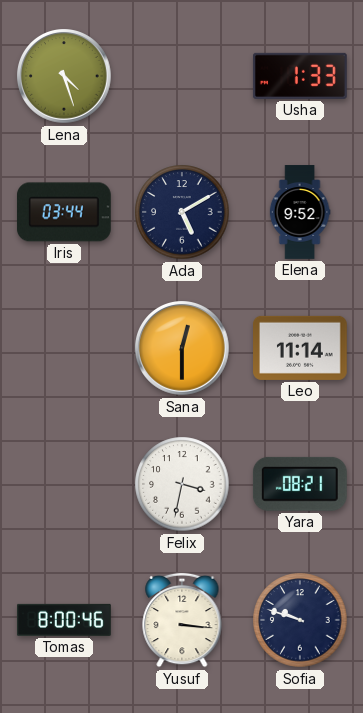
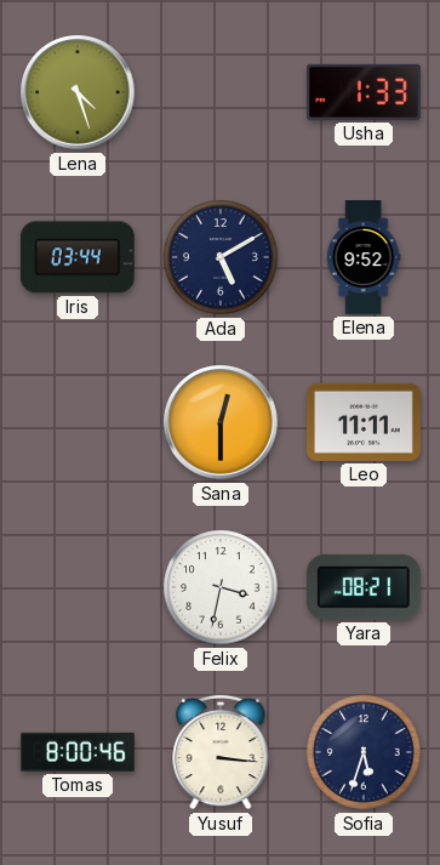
Leo: 11:14 -> 11:11 (365, 422)
Sofia: 9:48 -> 5:33 (364, 752)
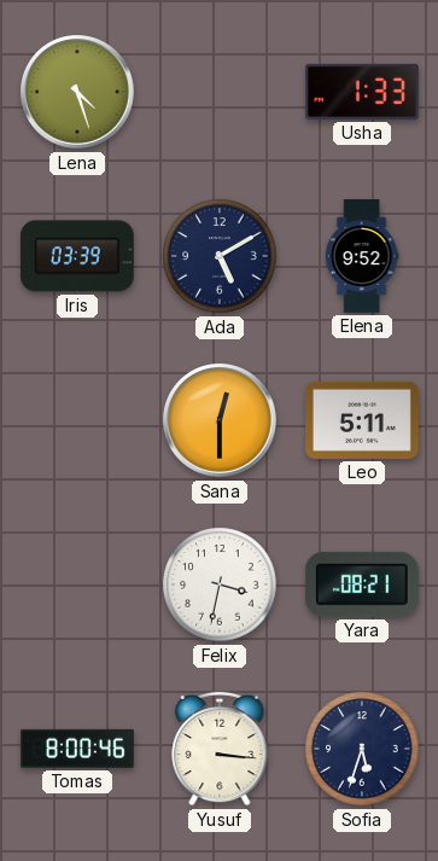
Iris: 03:44 -> 03:39 (77, 256)
Leo: 11:11 -> 5:11 (363, 420)
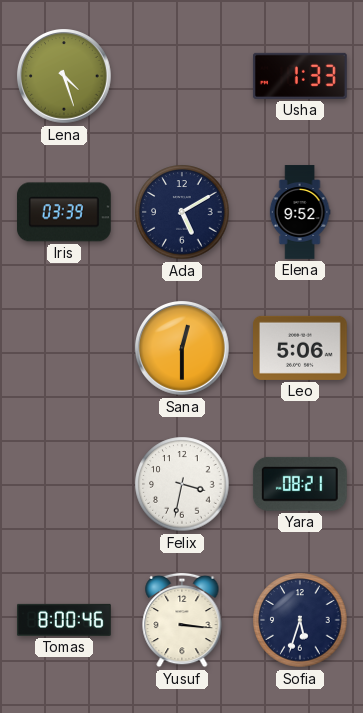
Leo: 5:11 -> 5:06 (301, 348)
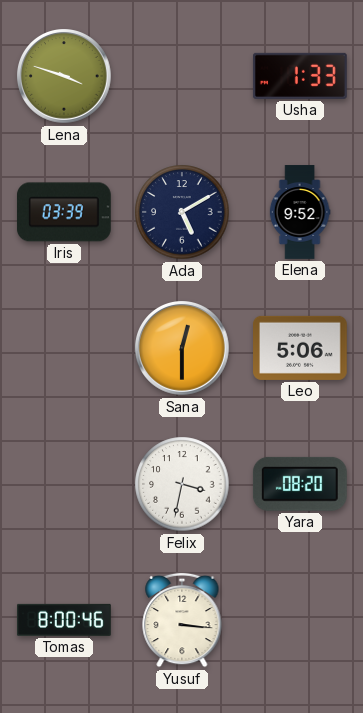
Lena: 4:27 -> 3:48 (64, 76)
Yara: 08:21 -> 08:20 (300, 484)
Sofia: 5:33 -> none (300, 620)
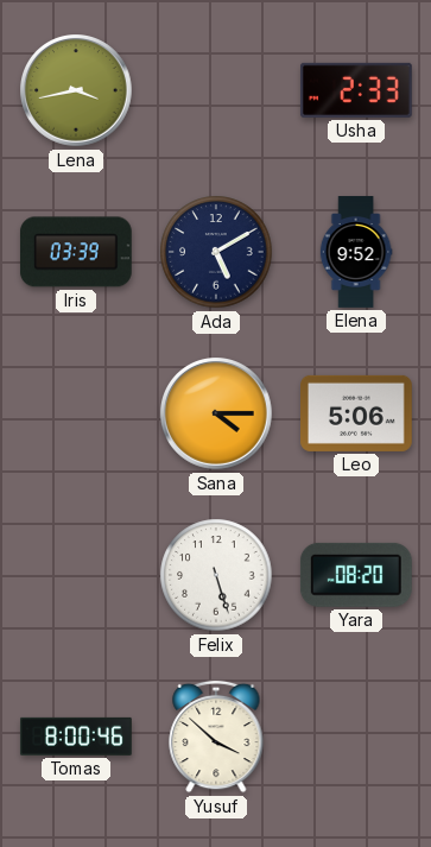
Lena: 3:48 -> 3:43 (76, 90)
Usha: 1:33 -> 2:33 (356, 90)
Sana: 12:30 -> 4:15 (216, 413)
Felix: 3:32 -> 5:27 (216, 575)
Yusuf: 3:16 -> 3:52 (216, 737)
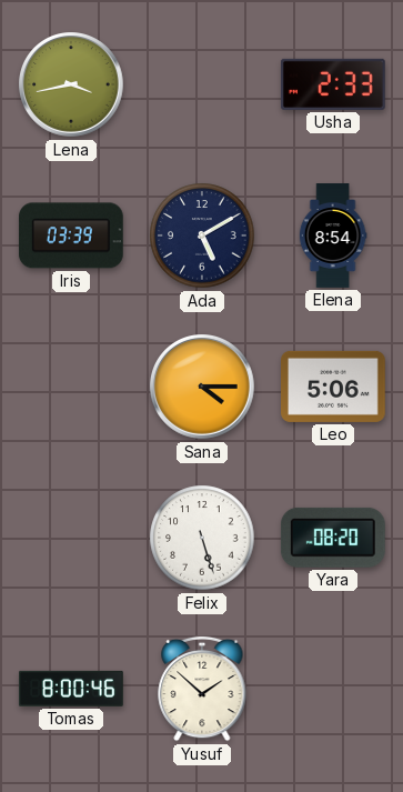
Elena: 9:52 -> 8:54 (333, 235)
Yusuf: 3:52 -> 1:52 (202, 689)
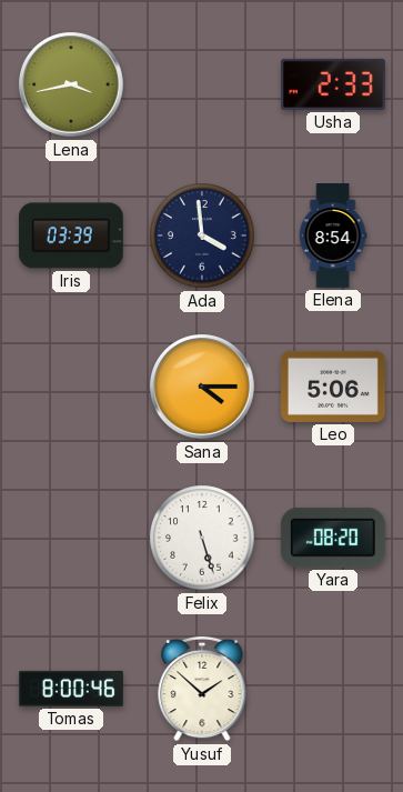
Ada: 5:10 -> 3:59 (202, 235)
